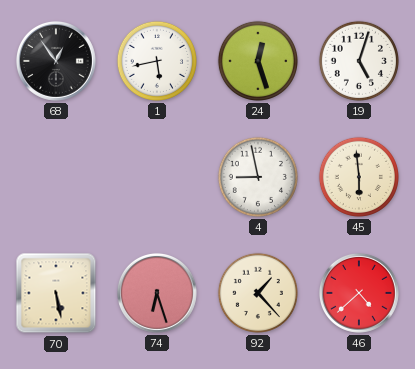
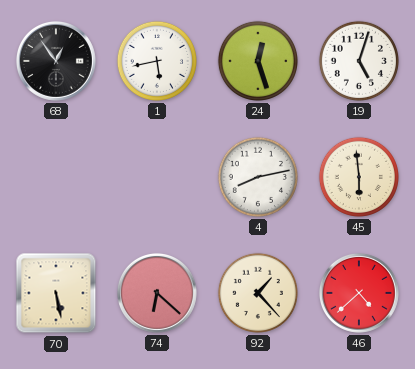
4: 8:58 -> 8:13 (258, 177)
74: 6:27 -> 6:22 (157, 293)
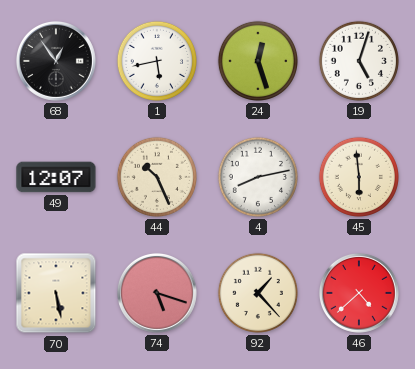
49: none -> 12:07 (56, 177)
44: none -> 10:26 (157, 177)
74: 6:22 -> 5:18 (157, 293)
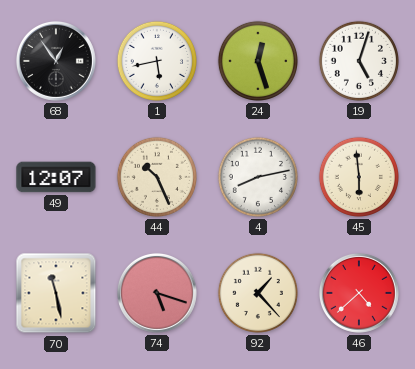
70: 5:28 -> 11:28 (56, 293)
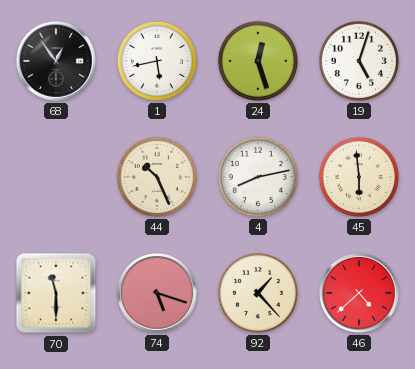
49: 12:07 -> none (56, 177)
70: 11:28 -> 11:30 (56, 293)
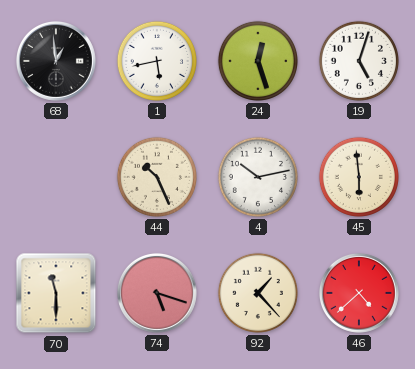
68: 12:54 -> 12:59 (56, 61)
4: 8:13 -> 10:13 (258, 177)
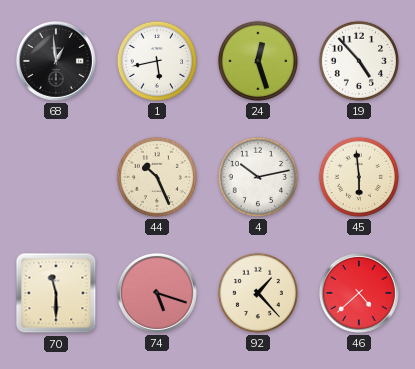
19: 5:03 -> 4:53 (359, 61)
